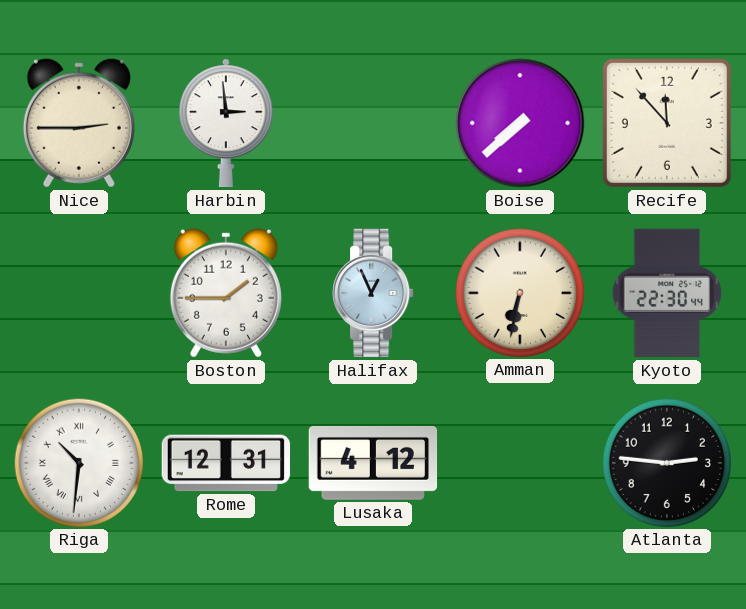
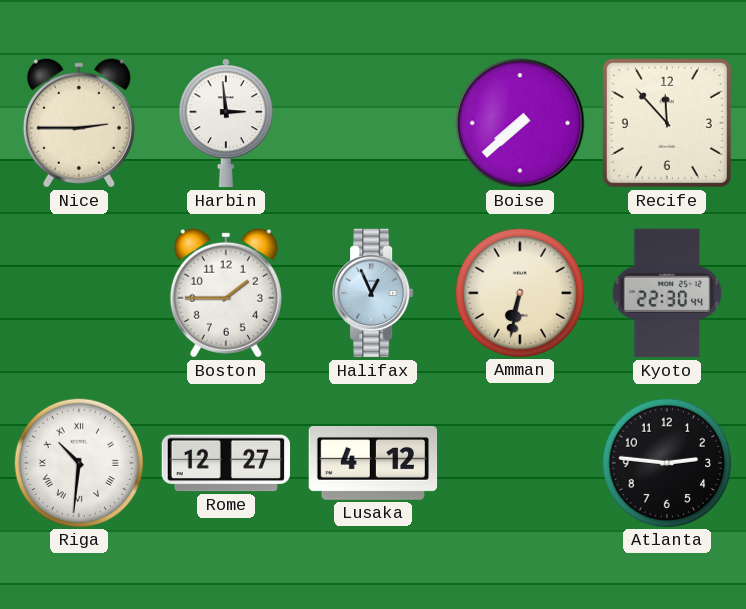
Rome: 12:31 -> 12:27 (226, 463)
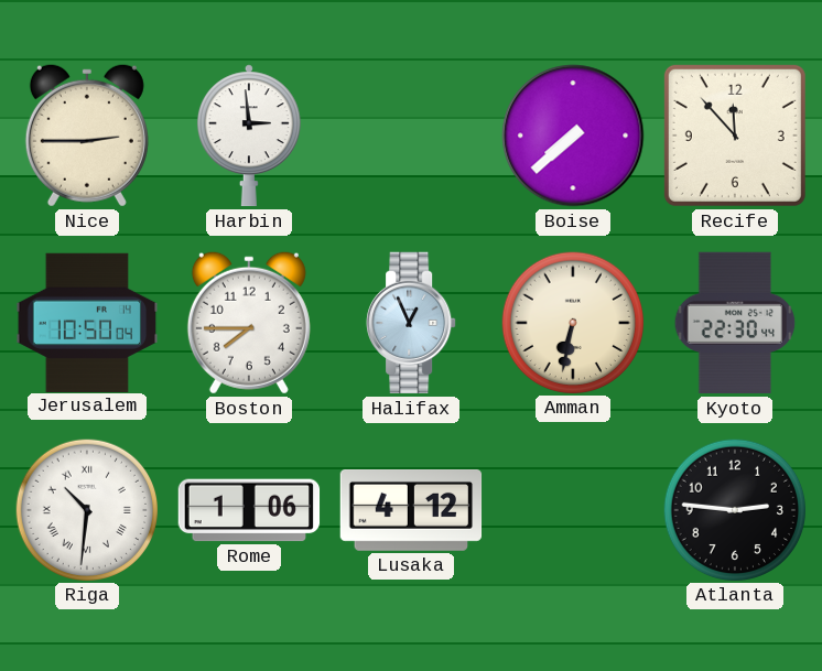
Jerusalem: none -> 10:50 (87, 322)
Boston: 1:45 -> 7:45 (249, 323)
Rome: 12:27 -> 1:06 (249, 510)
